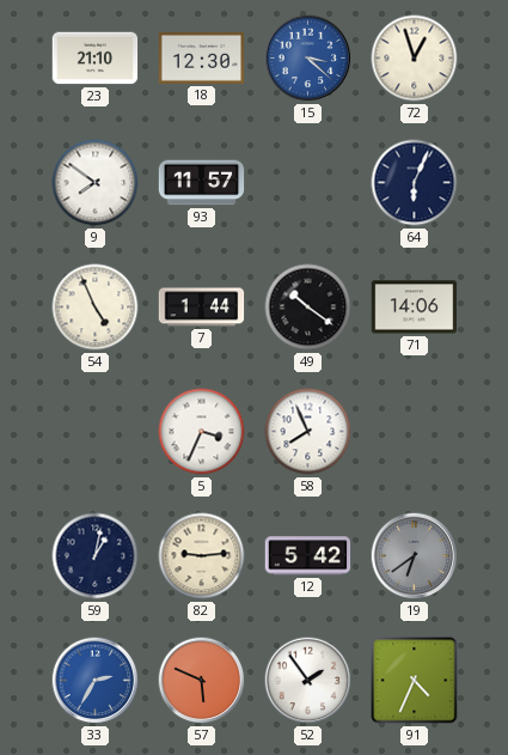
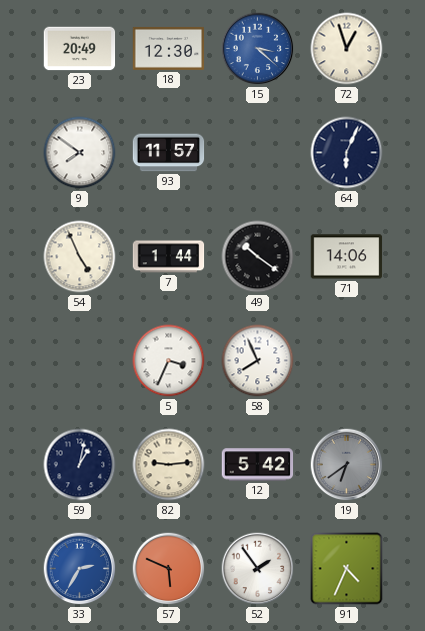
23: 21:10 -> 20:49 (80, 49)
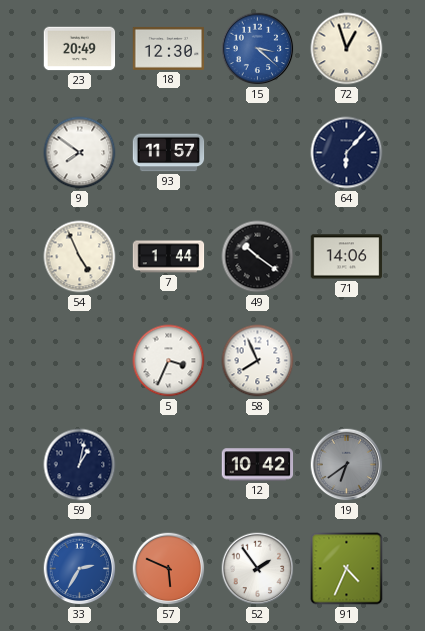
64: 6:04 -> 6:07 (347, 153)
82: 9:14 -> none (169, 465)
12: 5:42 -> 10:42 (258, 465)
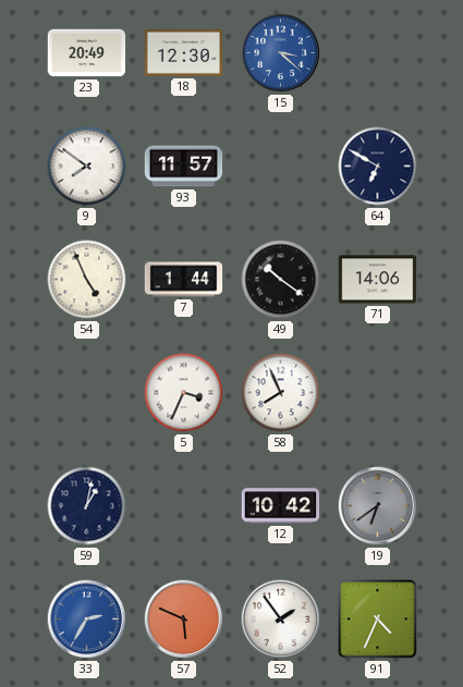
72: 12:57 -> none (347, 49)
64: 6:07 -> 6:50 (378, 167)
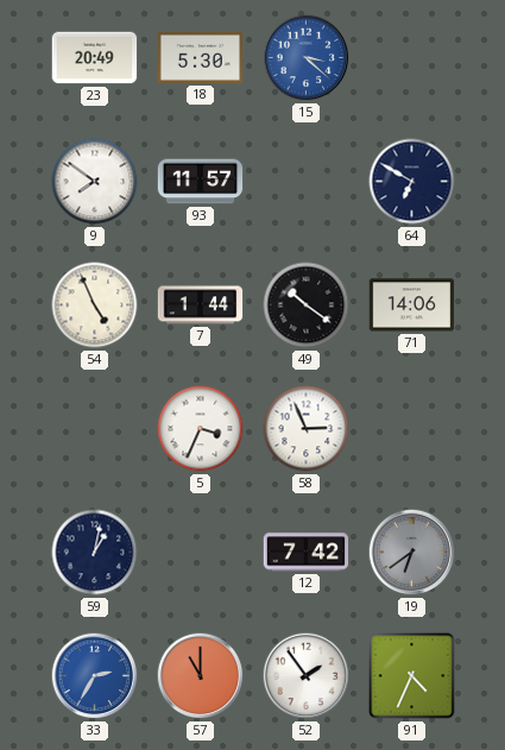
18: 12:30 -> 5:30 (201, 57)
58: 7:56 -> 2:56 (307, 429)
12: 10:42 -> 7:42 (307, 553)
57: 5:49 -> 11:00 (201, 676)
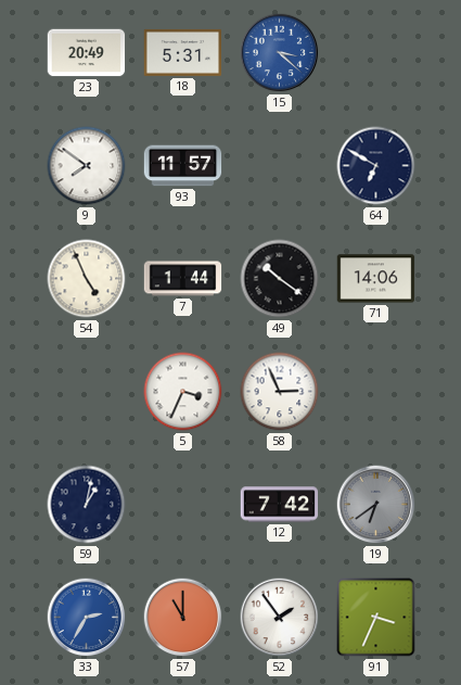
18: 5:30 -> 5:31 (183, 52)
91: 4:34 -> 3:34 (376, 618)
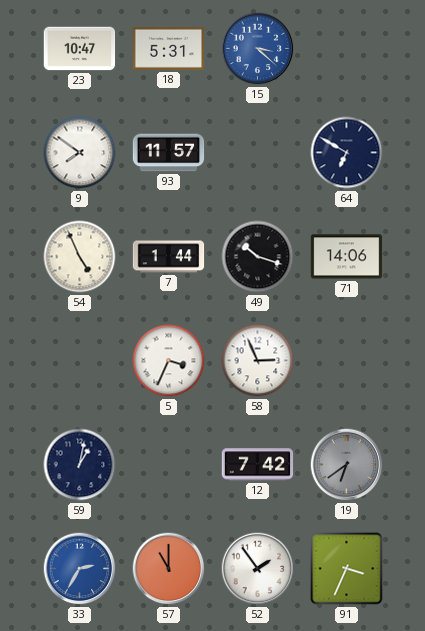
23: 20:49 -> 10:47 (80, 49)
49: 10:21 -> 10:18 (258, 257)
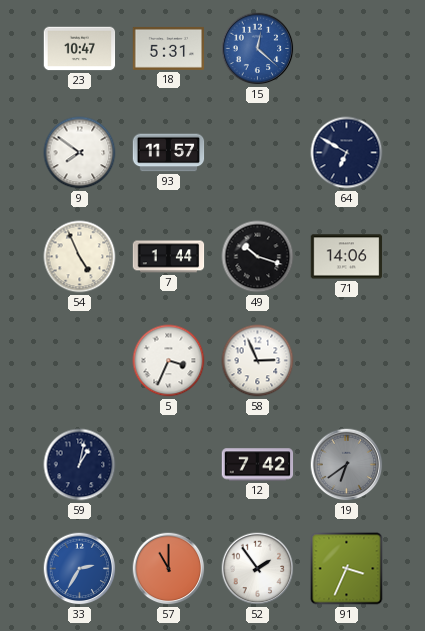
15: 3:22 -> 12:22 (258, 49)
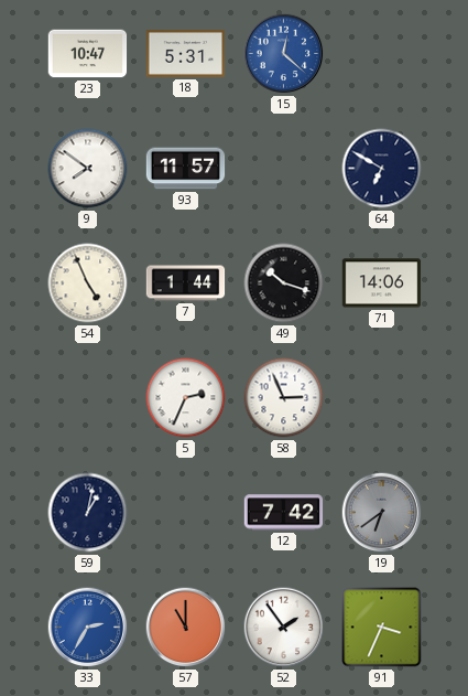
5: 3:34 -> 2:34 (186, 398)
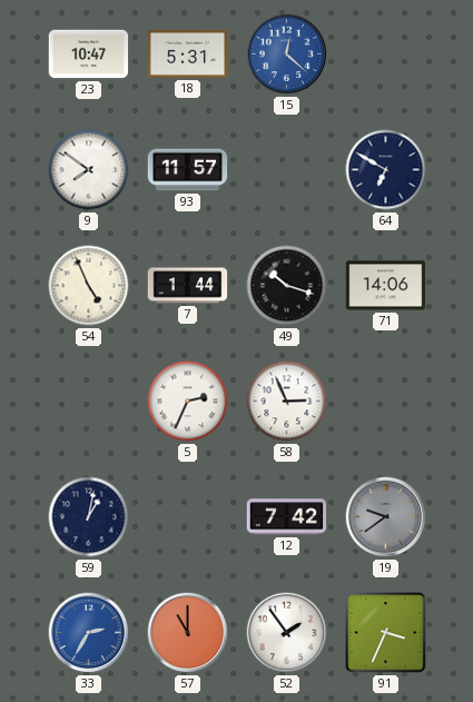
19: 6:39 -> 9:39 (386, 517)
